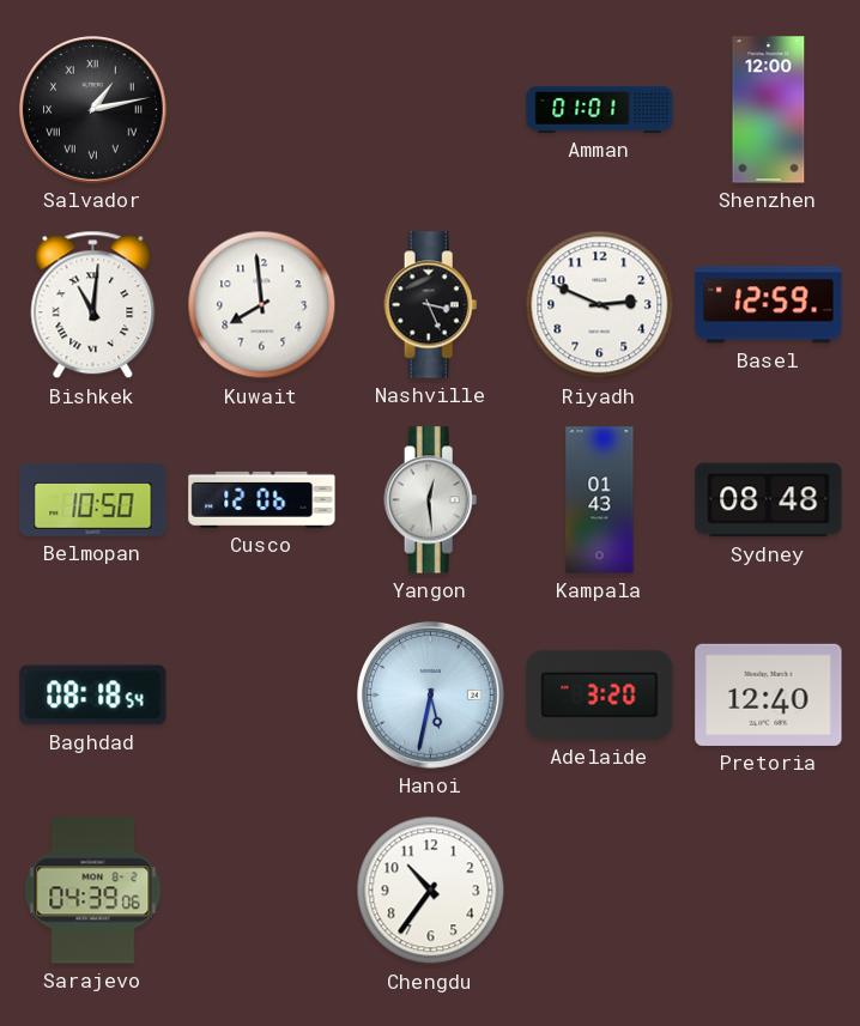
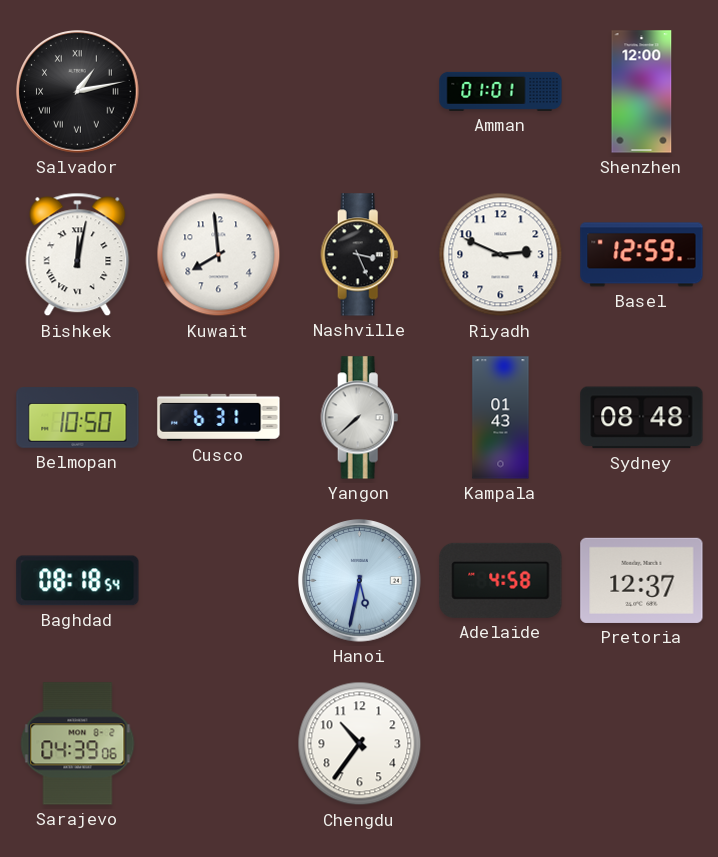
Bishkek: 11:01 -> 12:02 (78, 255)
Cusco: 12:06 -> 6:31 (219, 417)
Yangon: 12:29 -> 7:38 (360, 418)
Adelaide: 3:20 -> 4:58 (501, 580)
Pretoria: 12:40 -> 12:37 (642, 580)
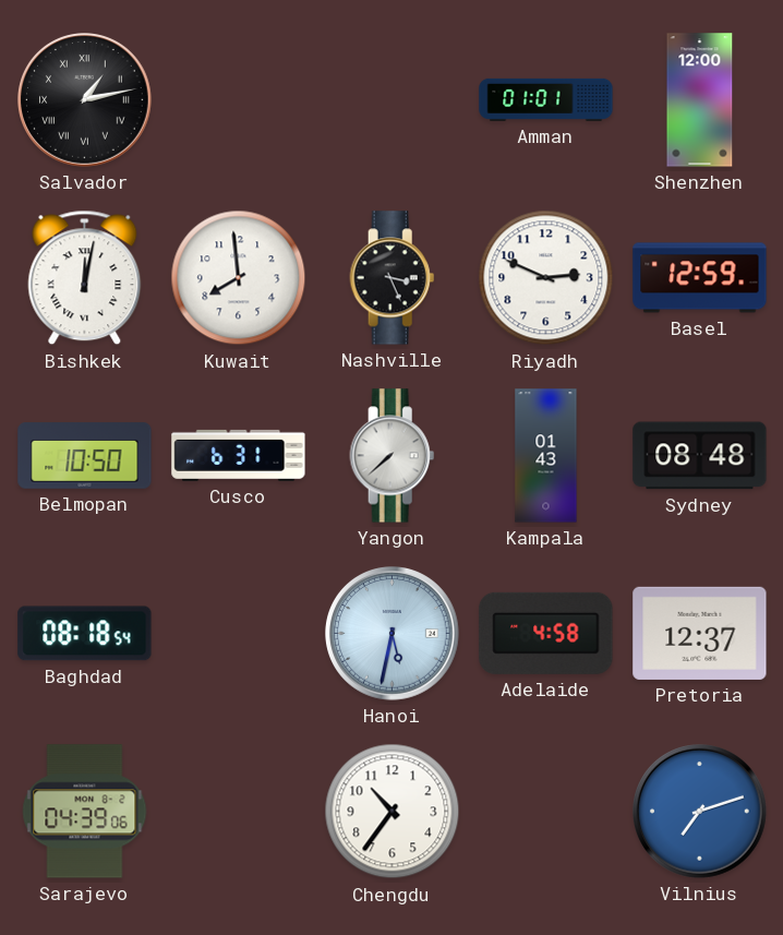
Vilnius: none -> 7:12 (700, 812)
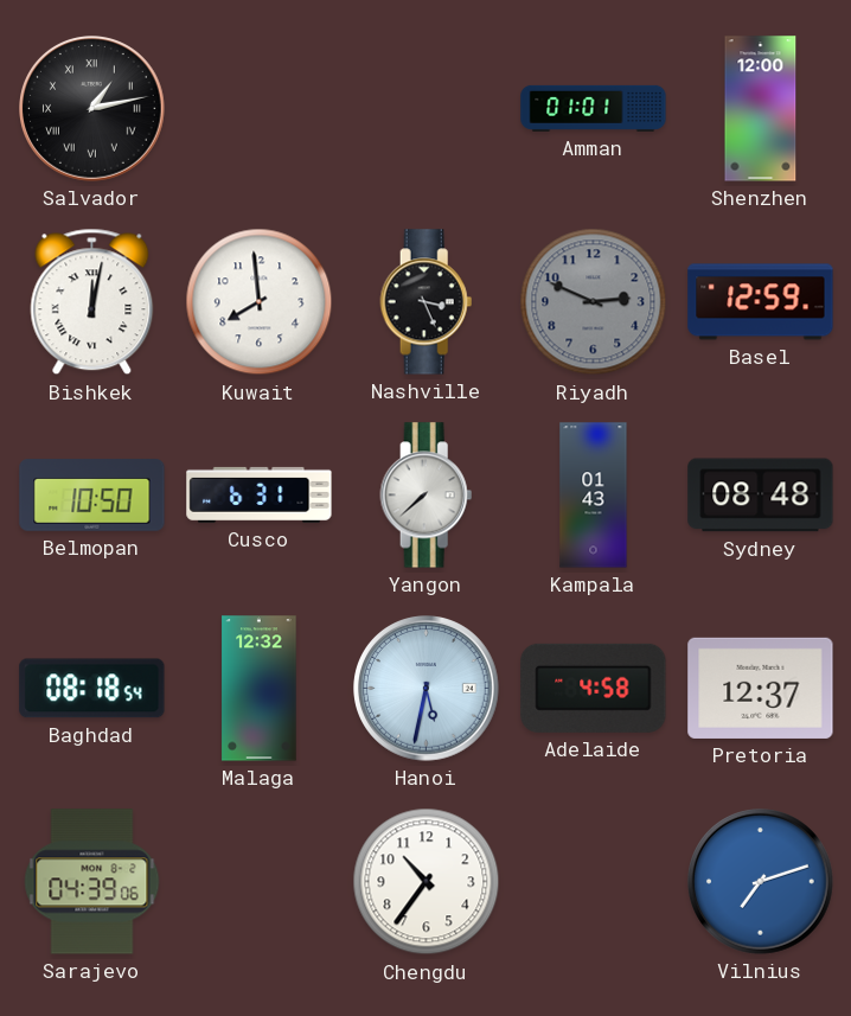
Riyadh dial: white -> grey (594, 302)
Malaga: none -> 12:32 (260, 689)
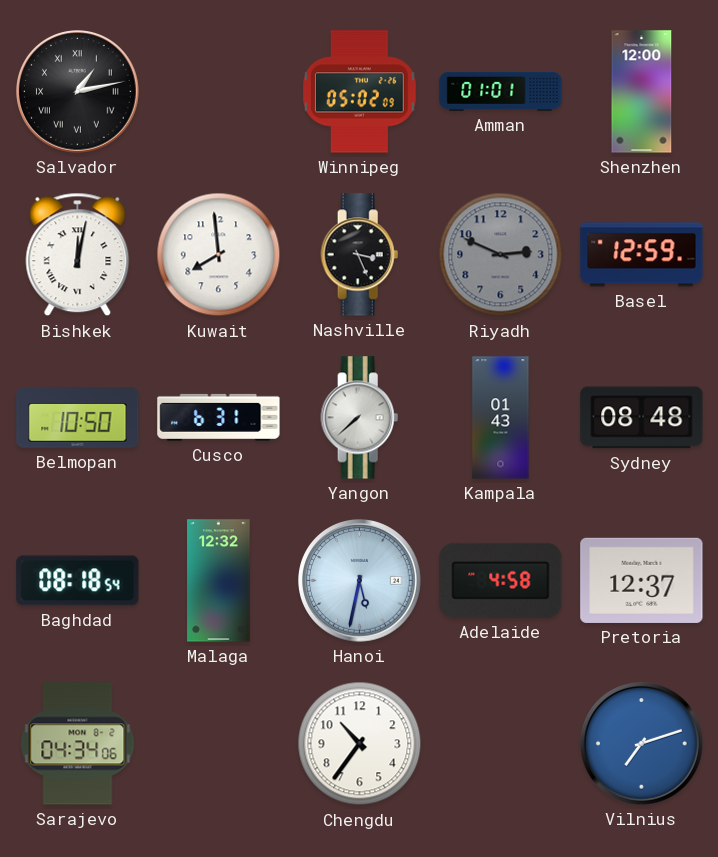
Winnipeg: none -> 05:02 (360, 92)
Sarajevo: 04:39 -> 04:34 (78, 744)
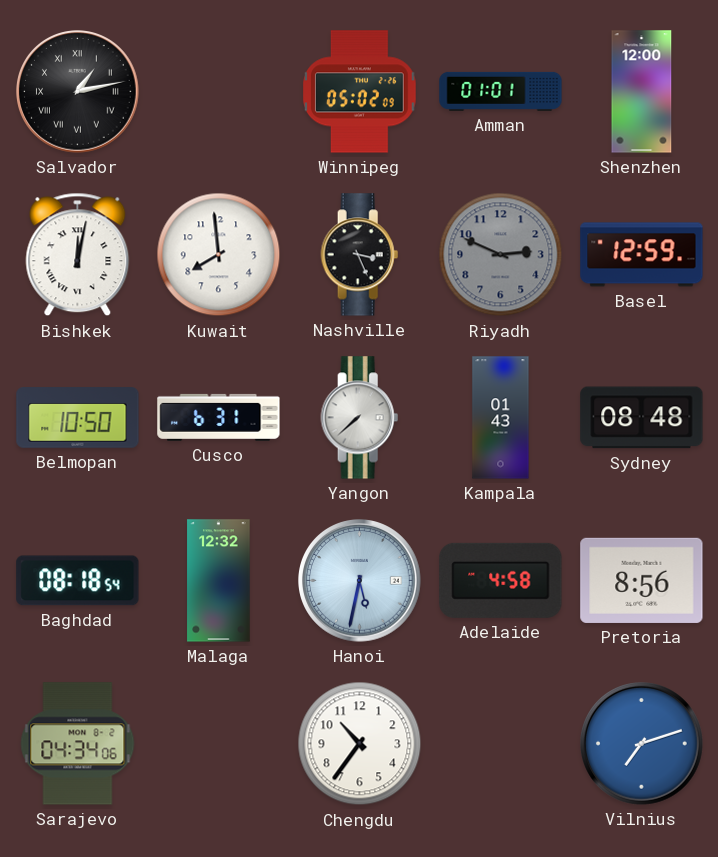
Pretoria: 12:37 -> 8:56 (642, 580)
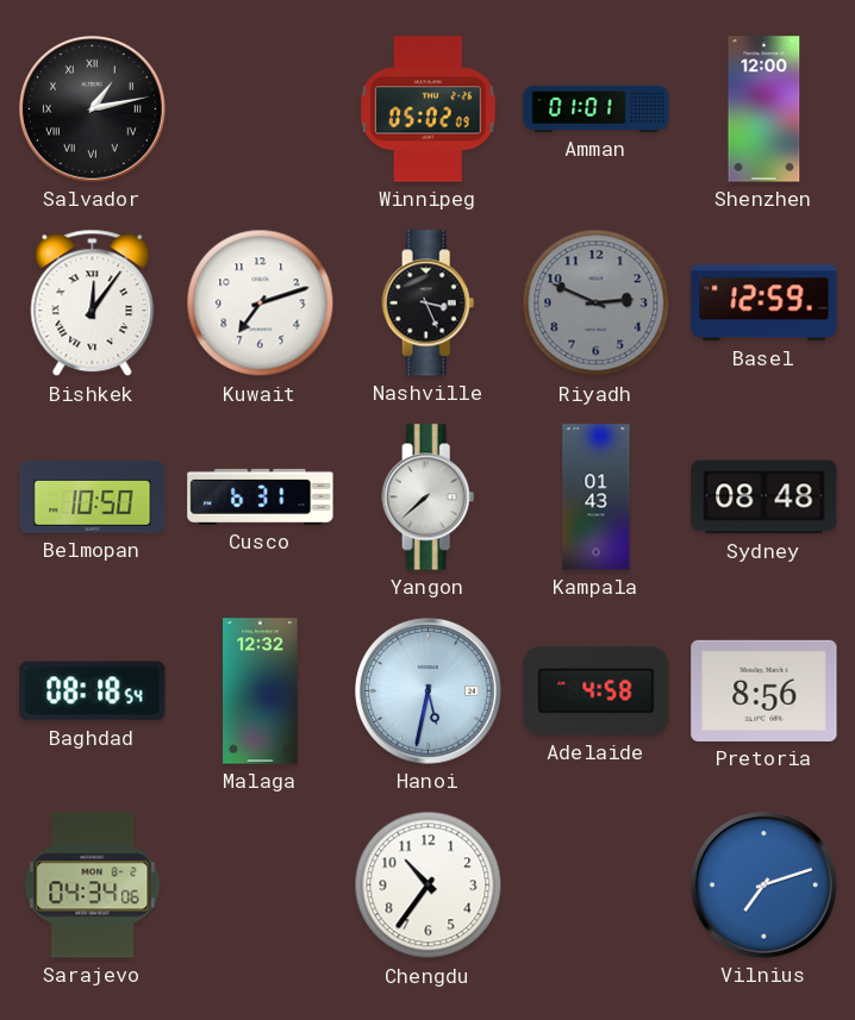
Bishkek: 12:02 -> 12:06 (93, 304)
Kuwait: 7:59 -> 7:12 (261, 304)
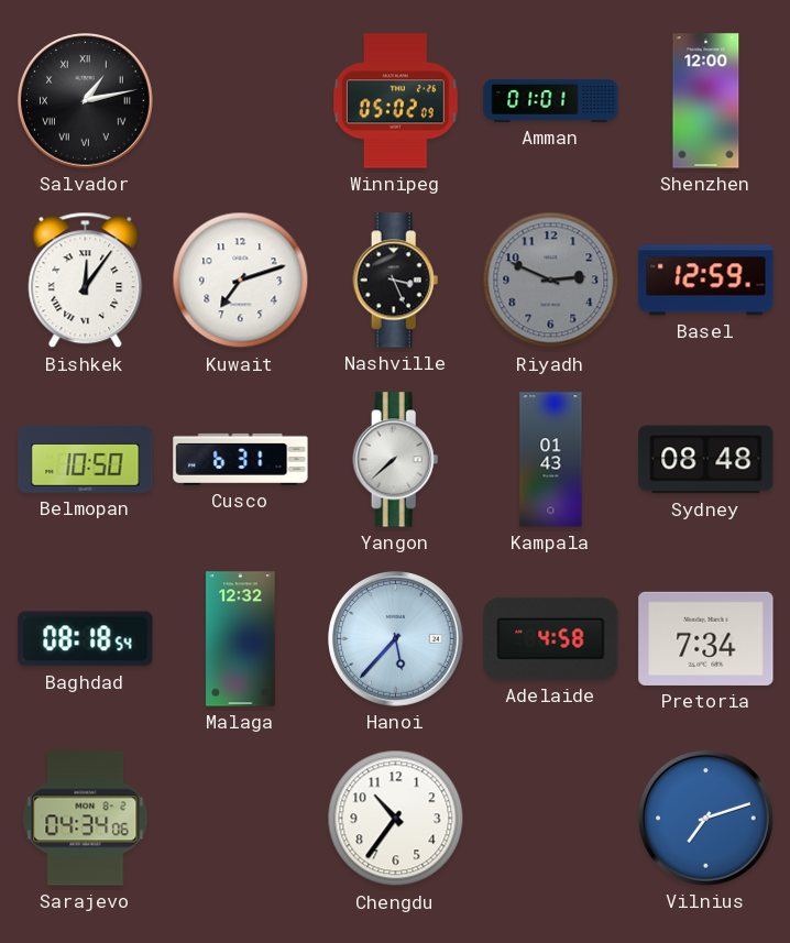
Hanoi: 5:32 -> 5:37 (396, 639)
Pretoria: 8:56 -> 7:34 (706, 638)
